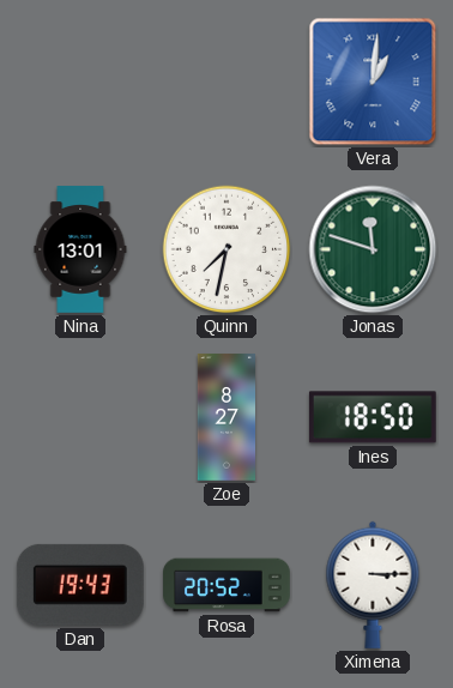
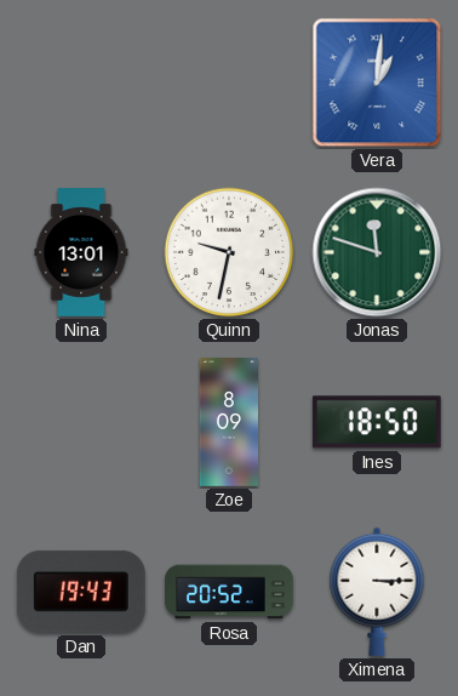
Quinn: 7:32 -> 9:32 (229, 252)
Zoe: 8:27 -> 8:09 (228, 422)
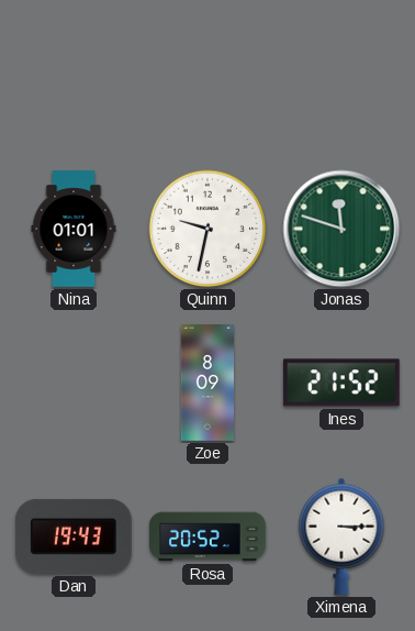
Vera: 1:01 -> none (377, 82)
Nina: 13:01 -> 01:01 (74, 229)
Ines: 18:50 -> 21:52 (341, 383)
